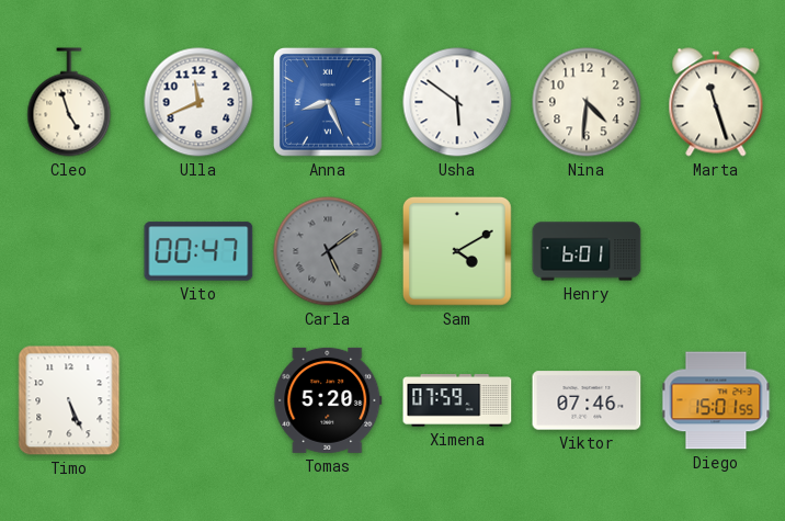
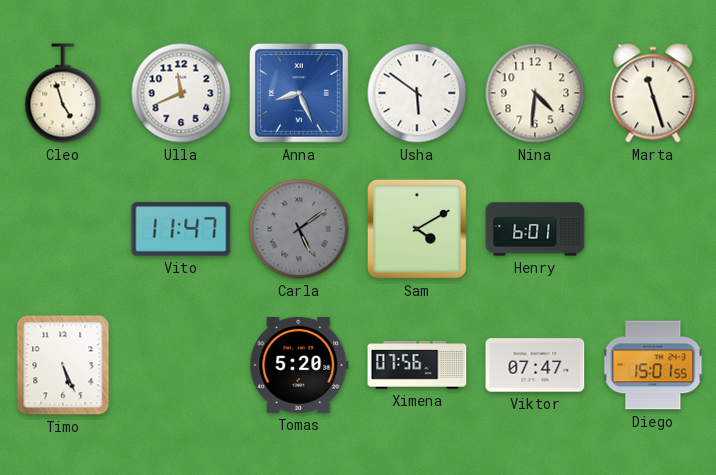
Vito: 00:47 -> 11:47 (181, 229)
Ximena: 07:59 -> 07:56 (417, 365)
Viktor: 07:46 -> 07:47 (535, 365)
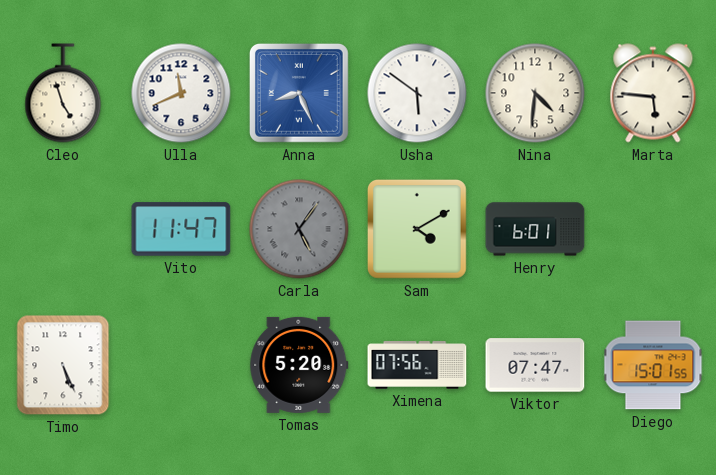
Marta: 11:27 -> 5:46 (653, 93)
Carla: 5:09 -> 5:06 (299, 229)
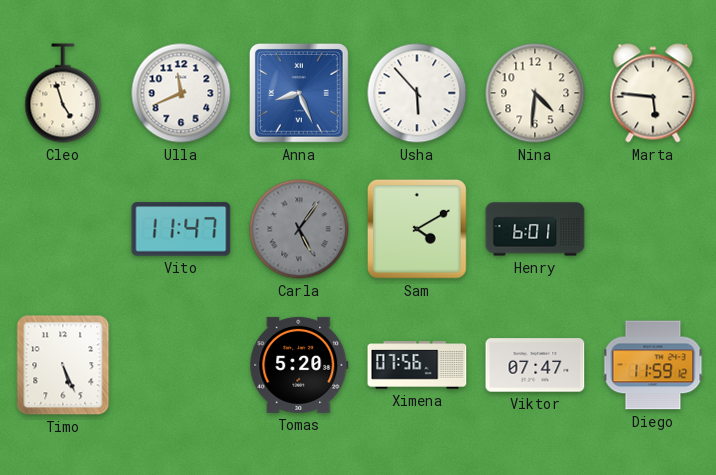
Usha: 5:51 -> 5:53 (417, 93)
Diego: 15:01 -> 11:59 (653, 365)
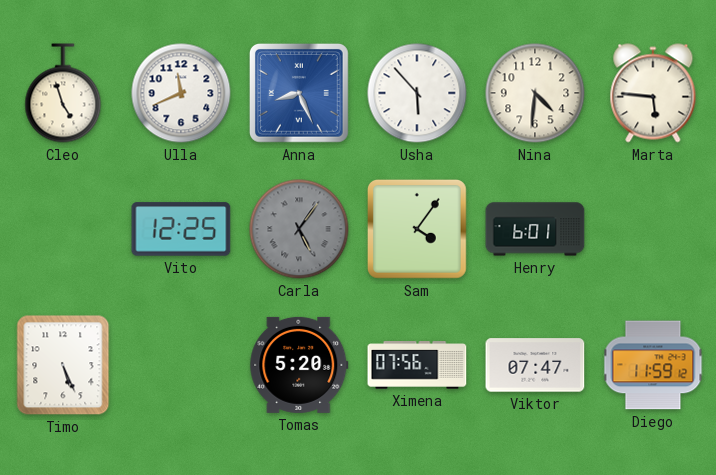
Vito: 11:47 -> 12:25 (181, 229)
Sam: 4:10 -> 4:06 (417, 229)
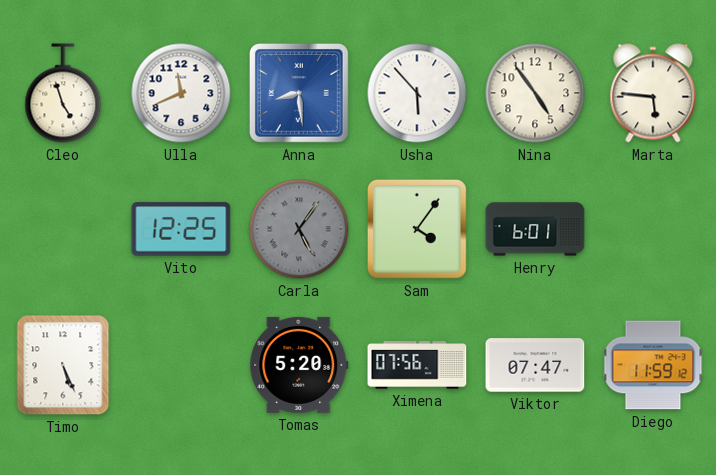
Anna: 8:26 -> 8:29 (299, 93)
Nina: 4:31 -> 4:54 (535, 93)
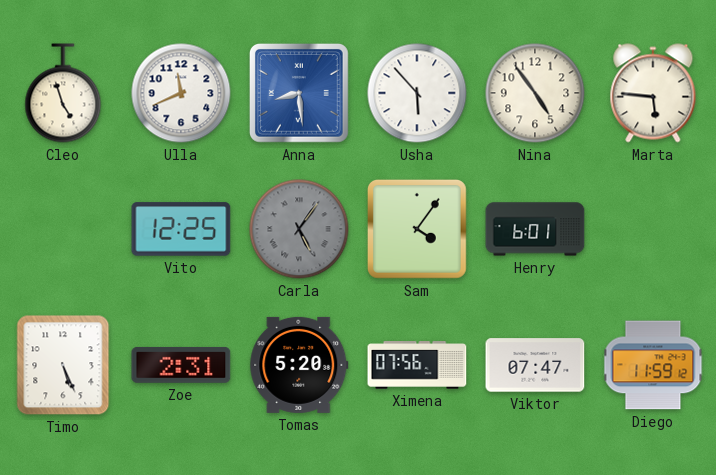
Zoe: none -> 2:31 (181, 365)
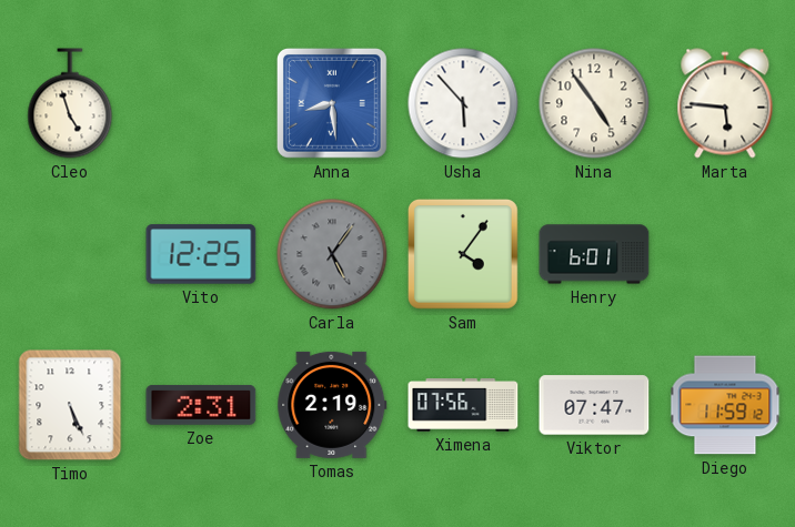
Ulla: 11:41 -> none (181, 93)
Tomas: 5:20 -> 2:19 (332, 405)
